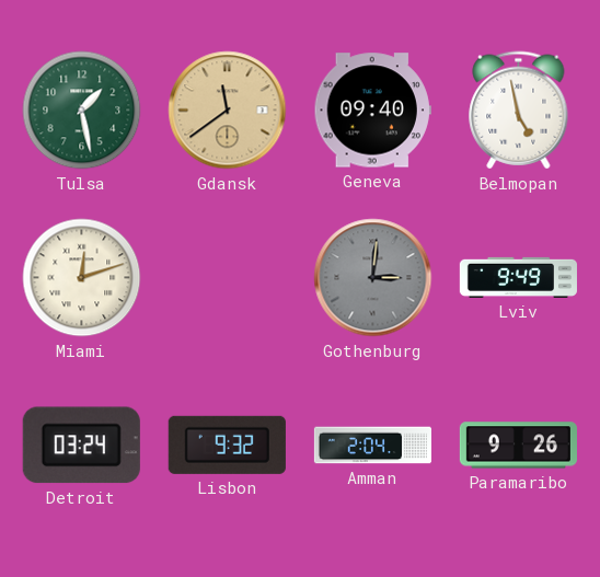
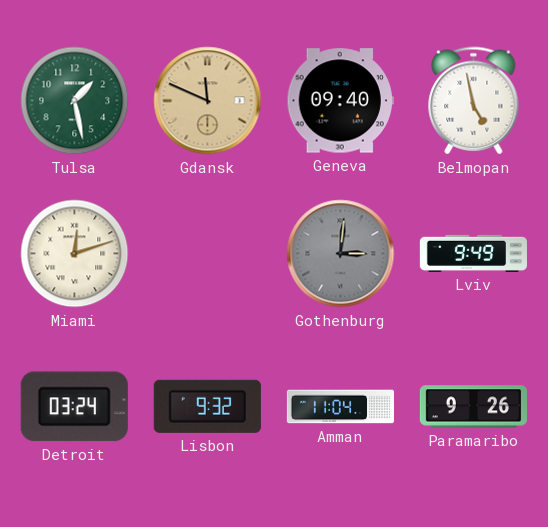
Gdansk: 11:39 -> 11:49 (208, 101)
Amman: 2:04 -> 11:04 (340, 407)
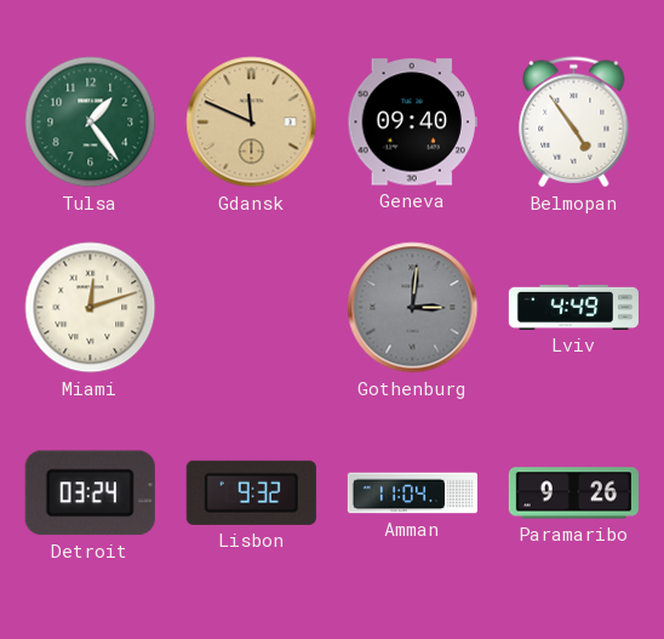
Tulsa: 1:28 -> 1:24 (91, 122)
Belmopan: 4:58 -> 4:54 (574, 122)
Lviv: 9:49 -> 4:49 (573, 307)
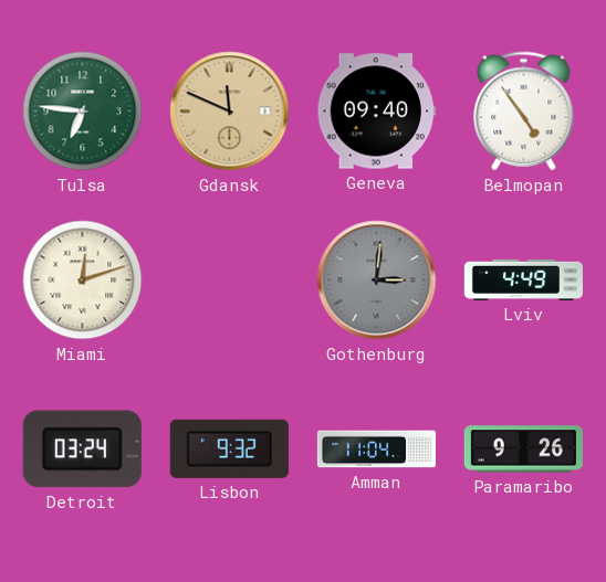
Tulsa: 1:24 -> 6:46 (83, 112)
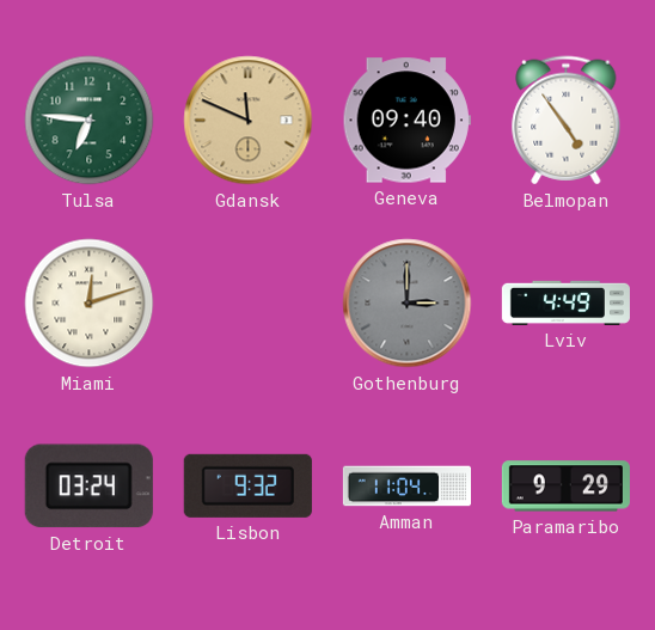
Gothenburg: 3:01 -> 3:00 (408, 304)
Paramaribo: 9:26 -> 9:29 (565, 487)
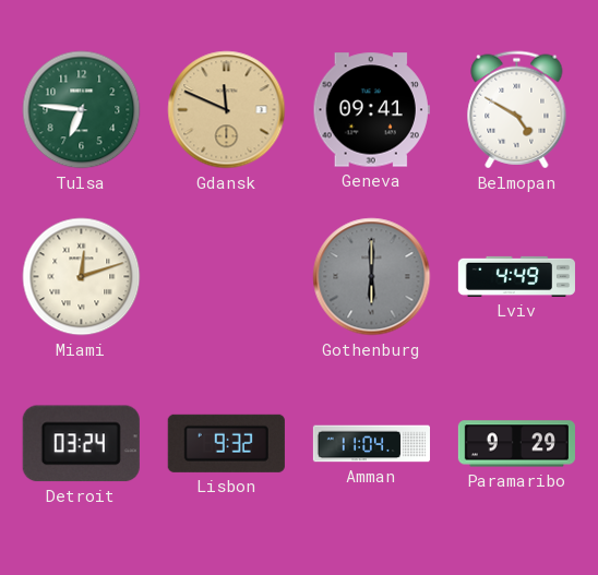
Geneva: 09:40 -> 09:41 (371, 110)
Belmopan: 4:54 -> 4:50 (517, 110)
Gothenburg: 3:00 -> 6:00 (372, 277)
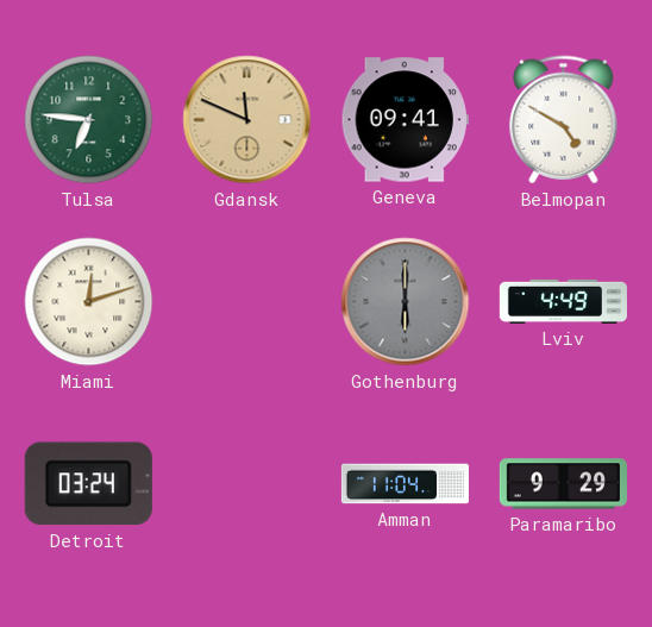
Lisbon: 9:32 -> none (226, 443)
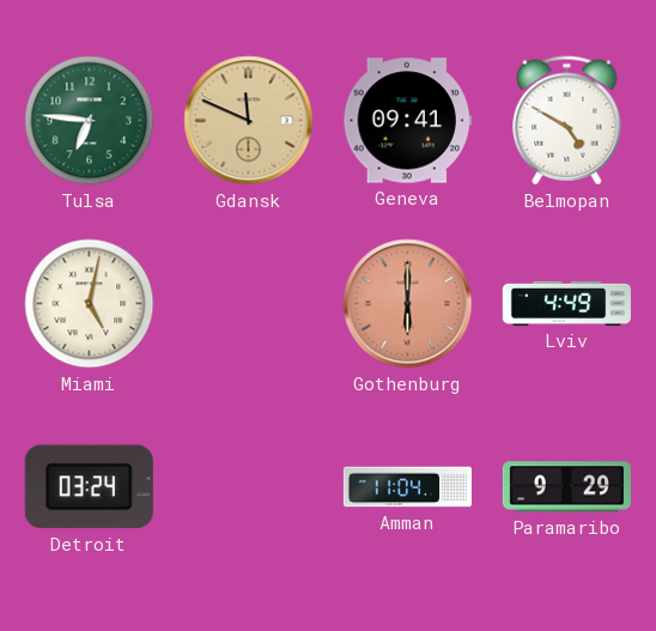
Miami: 12:12 -> 5:02 (90, 304)
Gothenburg dial: grey -> salmon (408, 304)
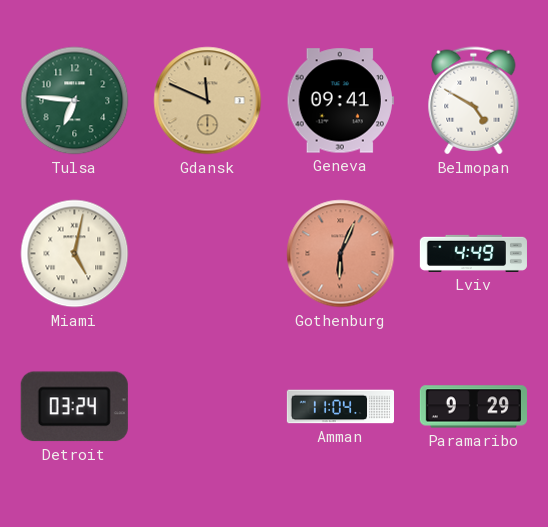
Gothenburg: 6:00 -> 6:04 (341, 254)
